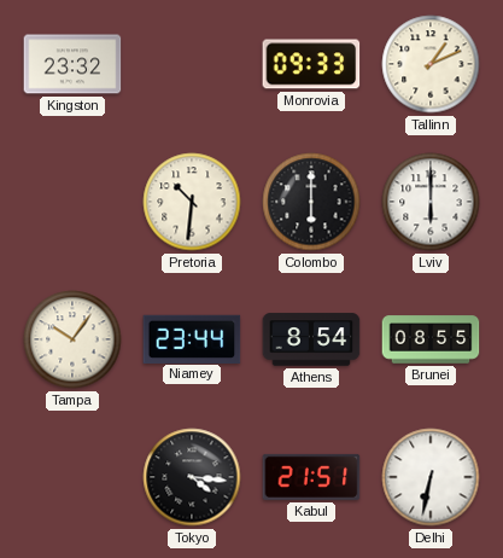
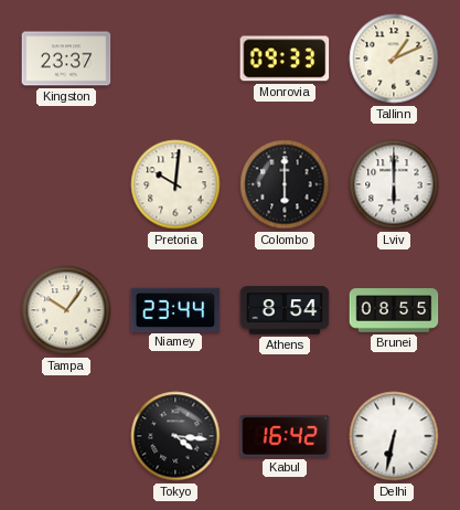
Kingston: 23:32 -> 23:37 (66, 59)
Pretoria: 10:31 -> 10:01 (175, 184)
Kabul: 21:51 -> 16:42 (285, 436)
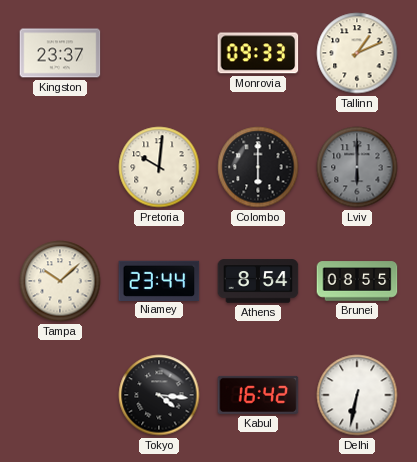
Lviv dial: white -> grey (357, 167)
Tampa: 10:06 -> 10:08 (60, 281)
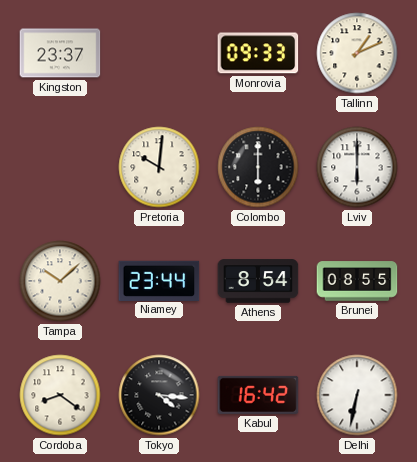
Lviv dial: grey -> white (357, 167)
Cordoba: none -> 8:21 (60, 395)
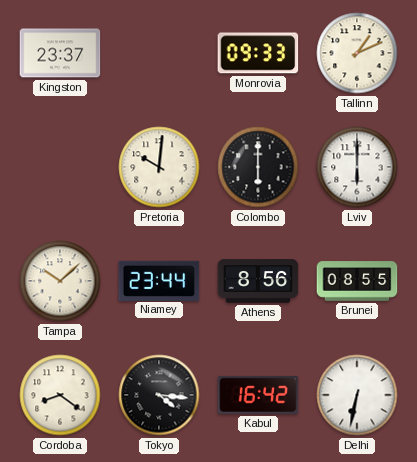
Athens: 8:54 -> 8:56 (258, 281)
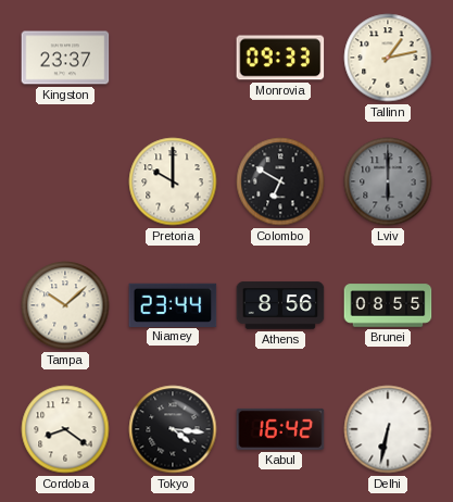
Tallinn: 1:11 -> 1:13 (388, 58)
Pretoria: 10:01 -> 10:00 (173, 181)
Colombo: 6:00 -> 6:50 (280, 181)
Lviv dial: white -> grey (388, 181)
